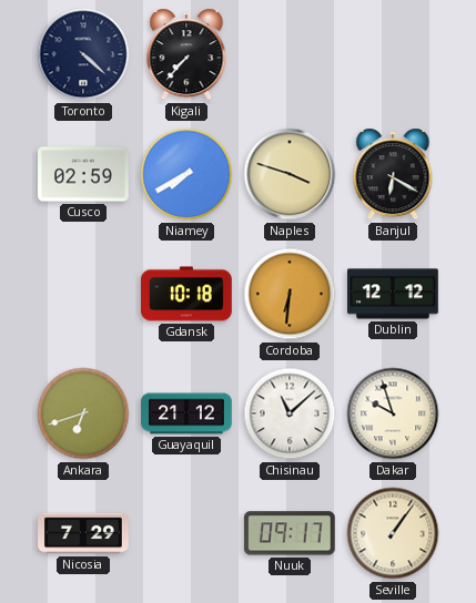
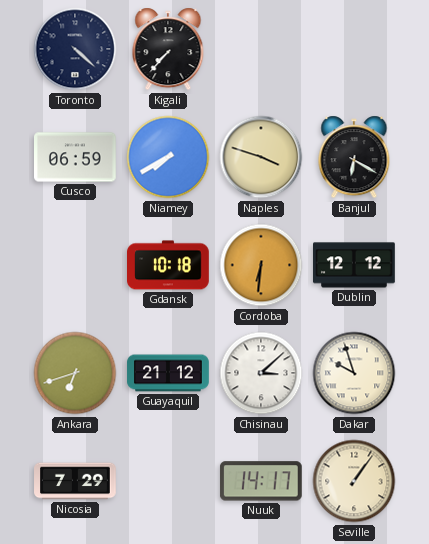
Cusco: 02:59 -> 06:59 (76, 157)
Chisinau: 11:08 -> 3:08 (261, 373)
Nuuk: 09:17 -> 14:17 (261, 481)
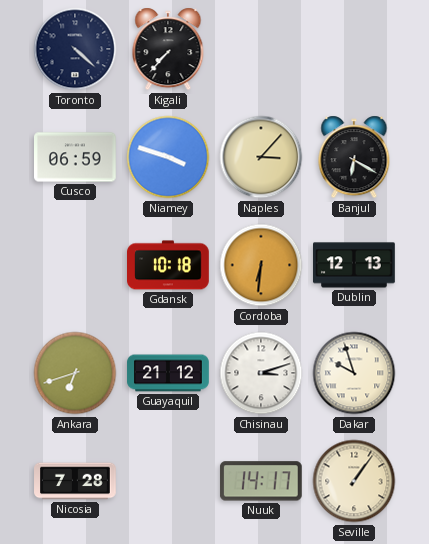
Niamey: 7:40 -> 3:48 (168, 157)
Naples: 3:48 -> 3:07 (261, 157)
Dublin: 12:12 -> 12:13 (354, 265)
Chisinau: 3:08 -> 3:12 (261, 373)
Nicosia: 7:29 -> 7:28 (75, 481)
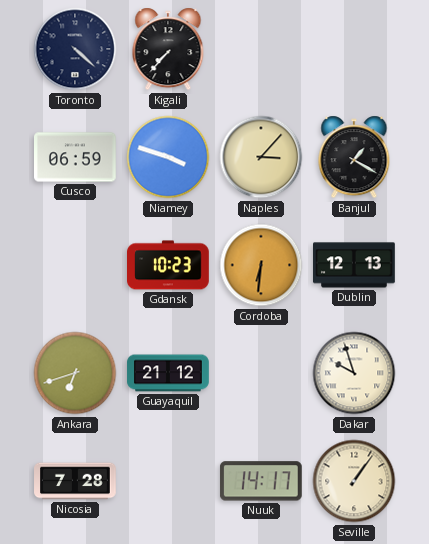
Banjul: 6:20 -> 1:20 (354, 157)
Gdansk: 10:18 -> 10:23 (169, 265)
Chisinau: 3:12 -> none (261, 373)
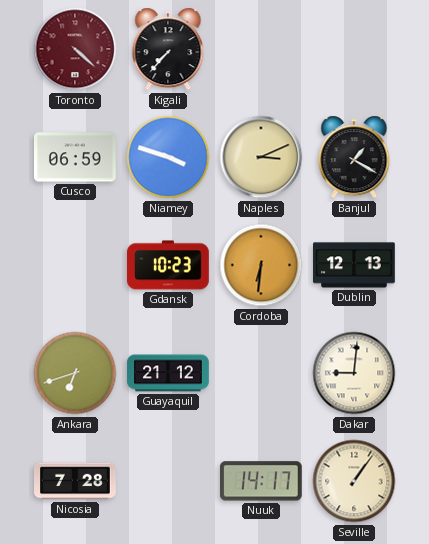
Toronto dial: navy -> burgundy (75, 49)
Naples: 3:07 -> 3:11 (261, 157)
Dakar: 9:57 -> 9:01 (354, 373)
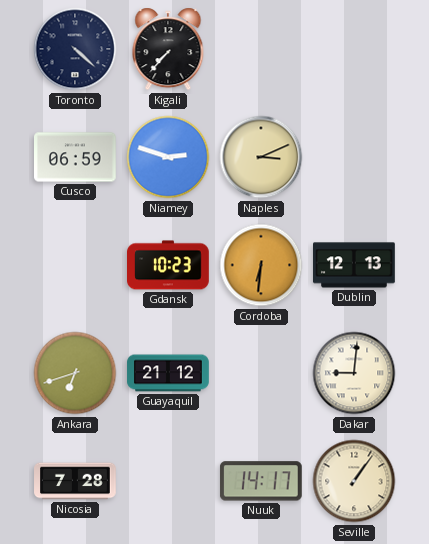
Toronto dial: burgundy -> navy (75, 49)
Niamey: 3:48 -> 2:48 (168, 157)
Banjul: 1:20 -> none (354, 157)
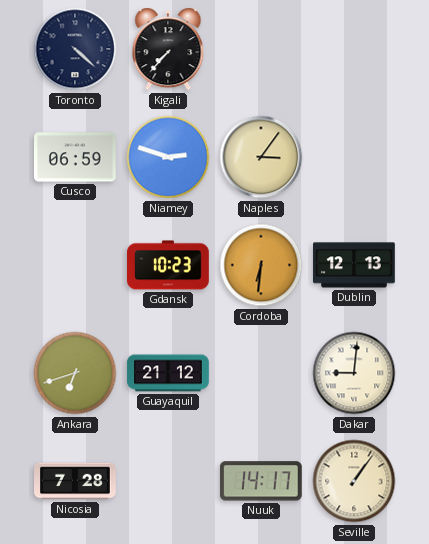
Naples: 3:11 -> 3:06 (261, 157)
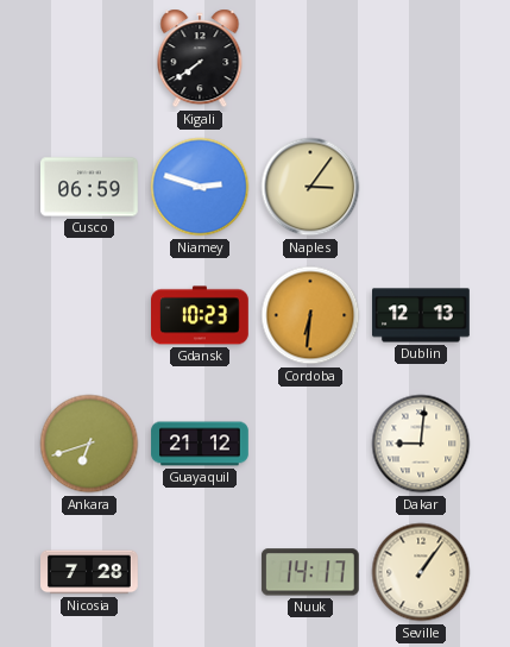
Toronto: 4:22 -> none (75, 49)
Kigali: 7:37 -> 7:39 (200, 58)
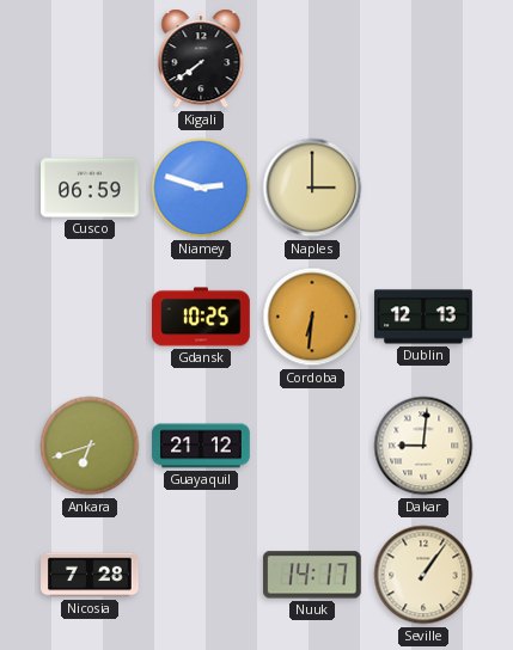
Naples: 3:06 -> 3:00 (312, 188)
Gdansk: 10:23 -> 10:25 (202, 317)
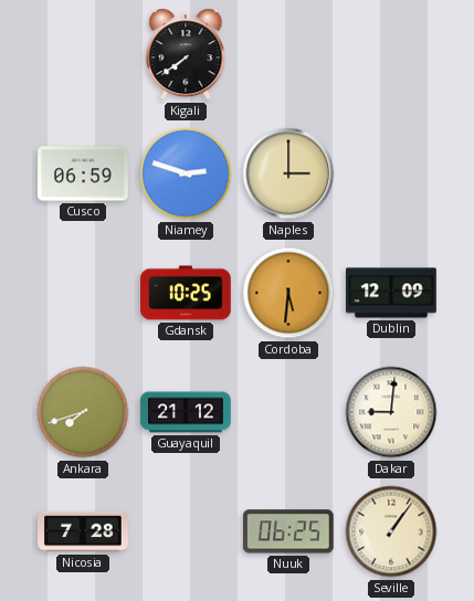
Cordoba: 6:31 -> 5:31 (288, 293)
Dublin: 12:13 -> 12:09 (391, 293)
Ankara: 6:42 -> 7:42 (83, 412)
Nuuk: 14:17 -> 06:25 (288, 531)
